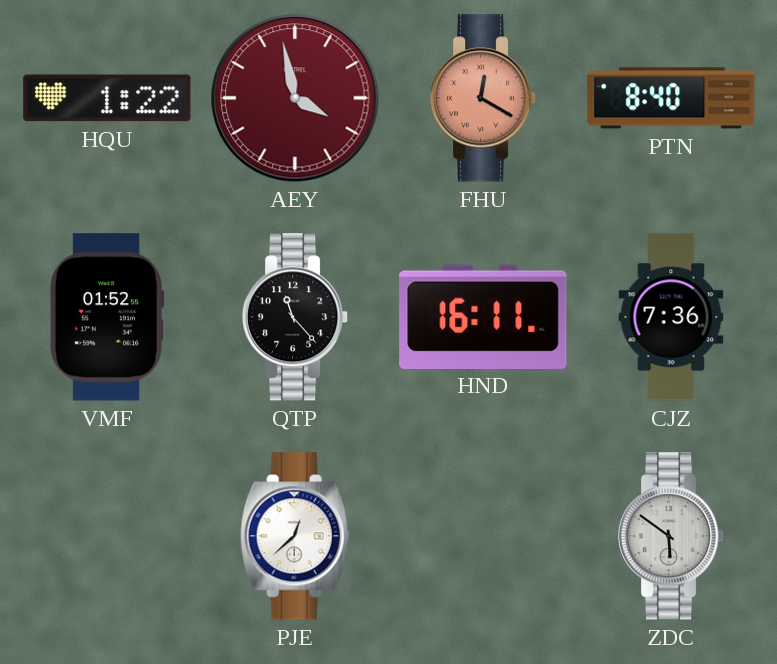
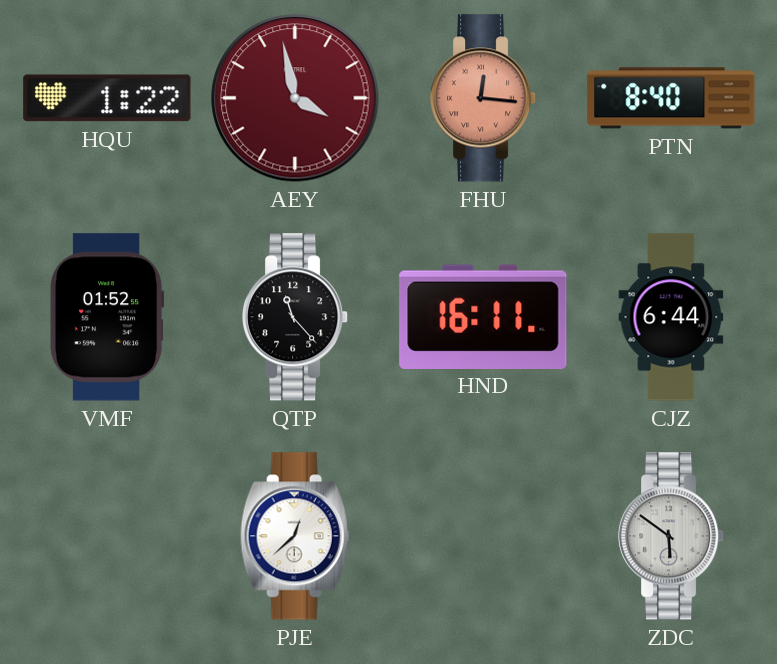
FHU: 12:20 -> 12:16 (483, 98)
CJZ: 7:36 -> 6:44 (671, 317)
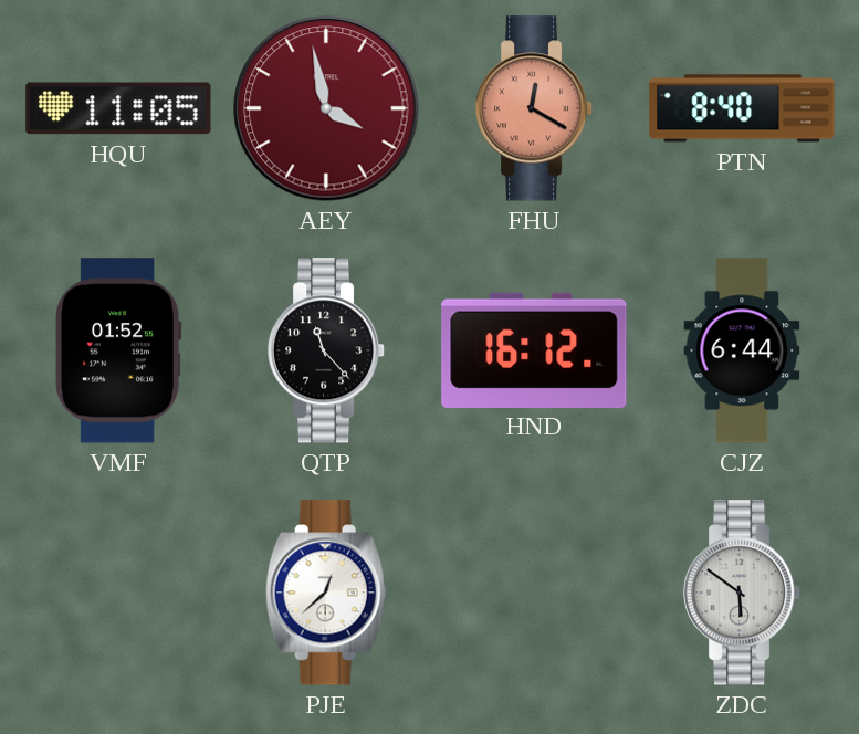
HQU: 1:22 -> 11:05 (118, 108)
FHU: 12:16 -> 12:20 (534, 108)
HND: 16:11 -> 16:12 (534, 349)
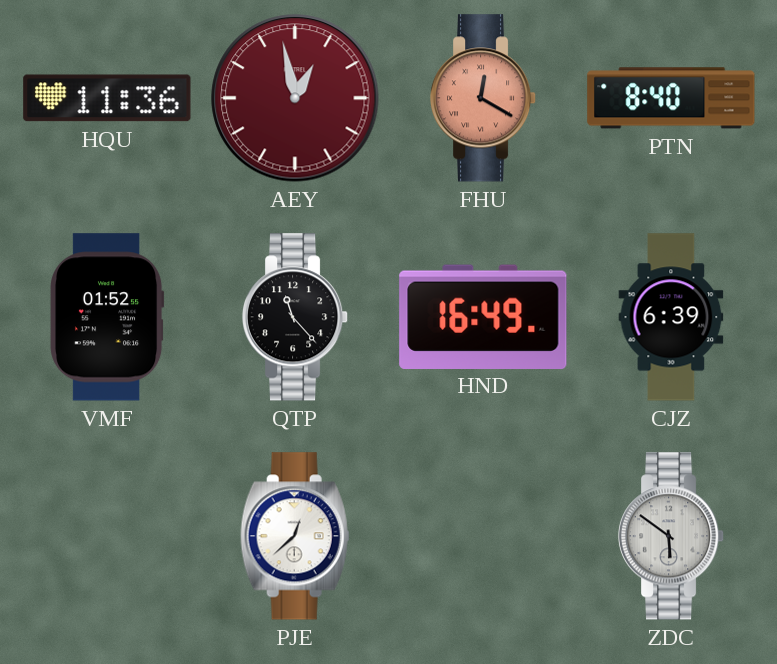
HQU: 11:05 -> 11:36 (107, 98)
AEY: 3:58 -> 12:58 (295, 98)
HND: 16:12 -> 16:49 (483, 316)
CJZ: 6:44 -> 6:39 (671, 317)
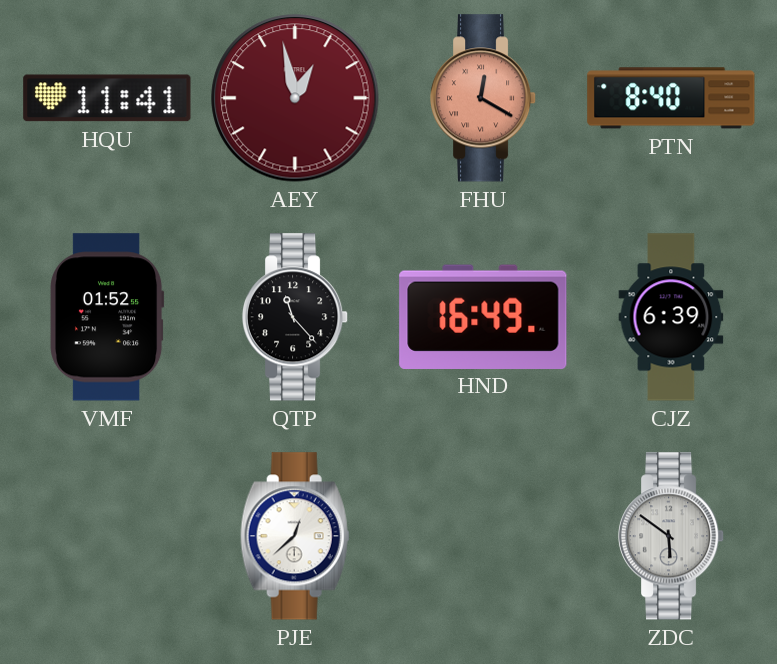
HQU: 11:36 -> 11:41 (107, 98)
